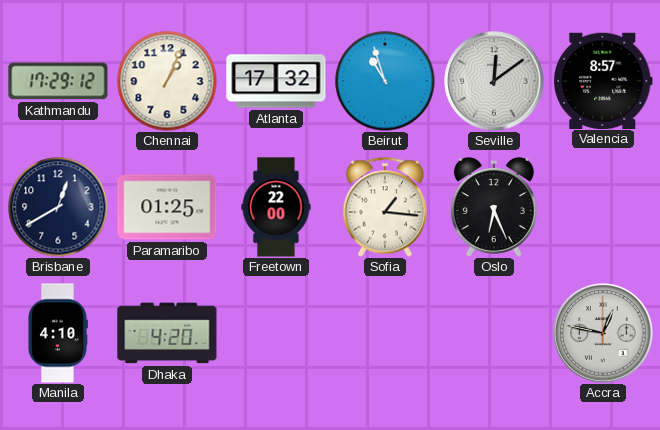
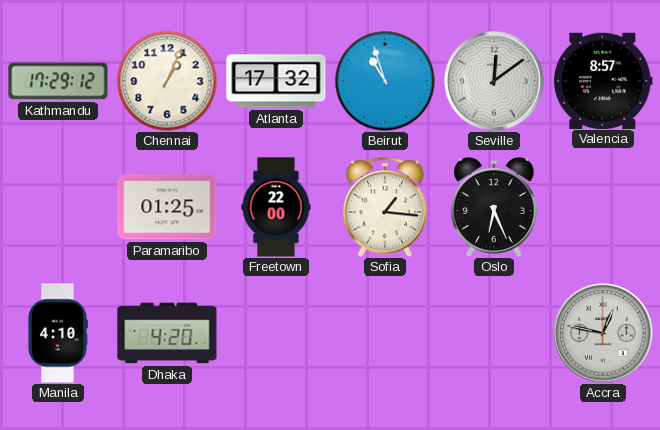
Brisbane: 12:40 -> none (58, 207)
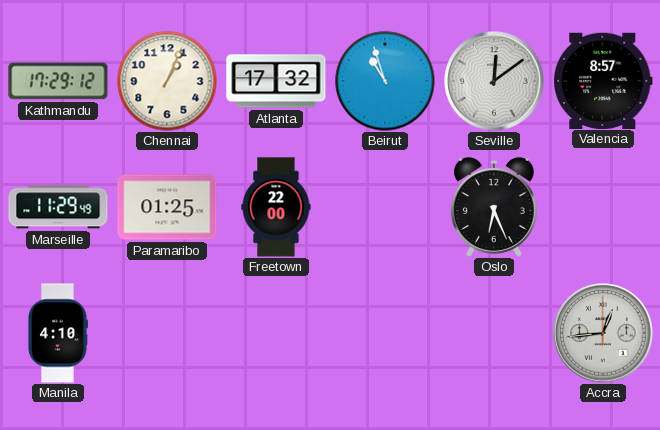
Marseille: none -> 11:29 (58, 207)
Sofia: 1:16 -> none (385, 207)
Dhaka: 4:20 -> none (167, 333)
Accra: 12:47 -> 12:44 (603, 333)
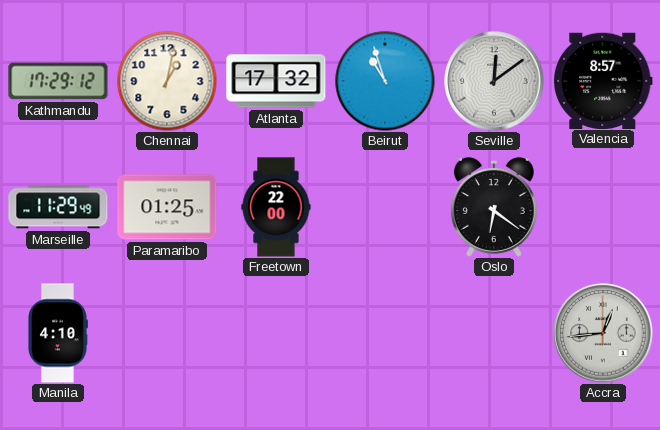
Chennai: 1:04 -> 1:02 (167, 81)
Oslo: 6:26 -> 6:21 (494, 208)
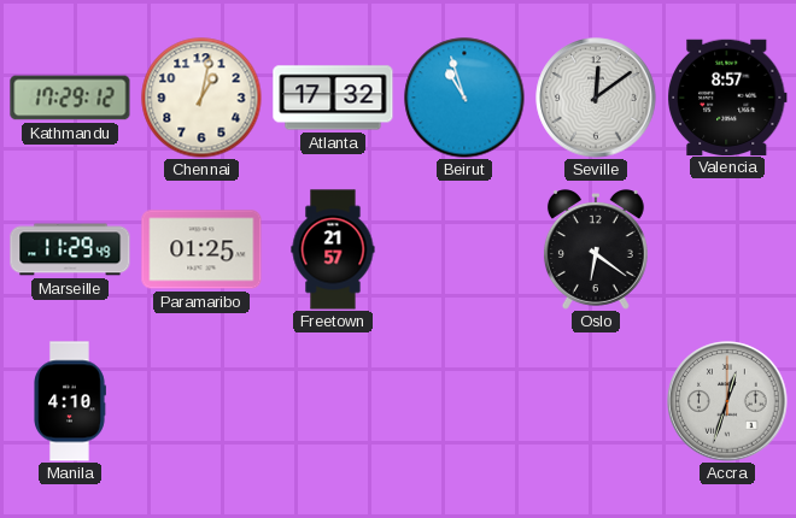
Freetown: 22:00 -> 21:57 (333, 249)
Accra: 12:44 -> 12:33 (727, 401)
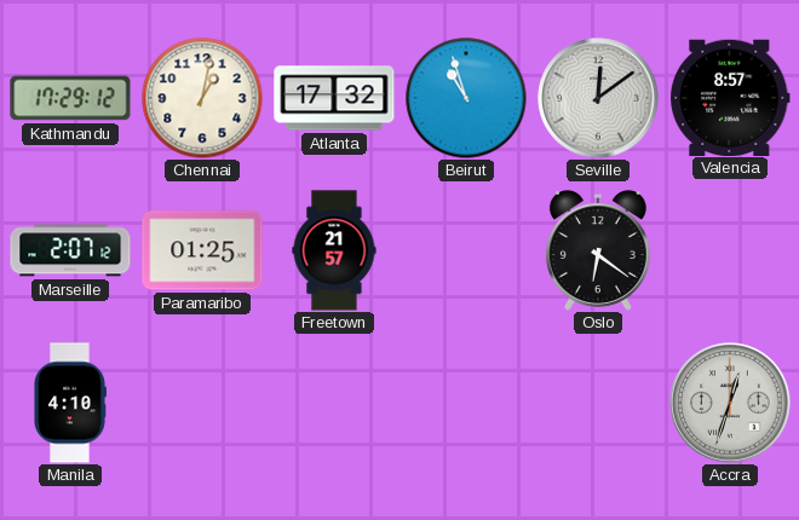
Marseille: 11:29 -> 2:07 (70, 250)
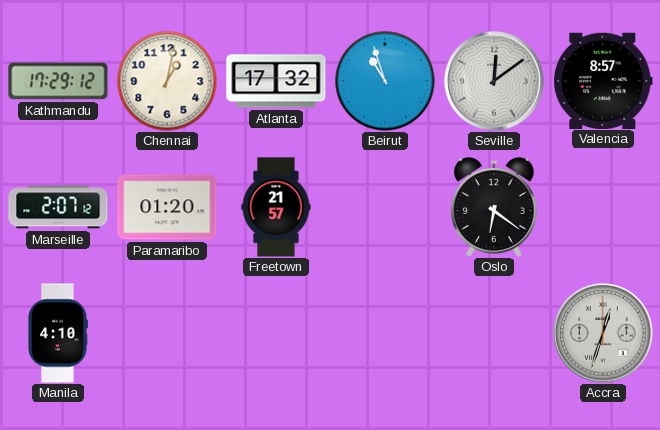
Paramaribo: 01:25 -> 01:20 (167, 207)
